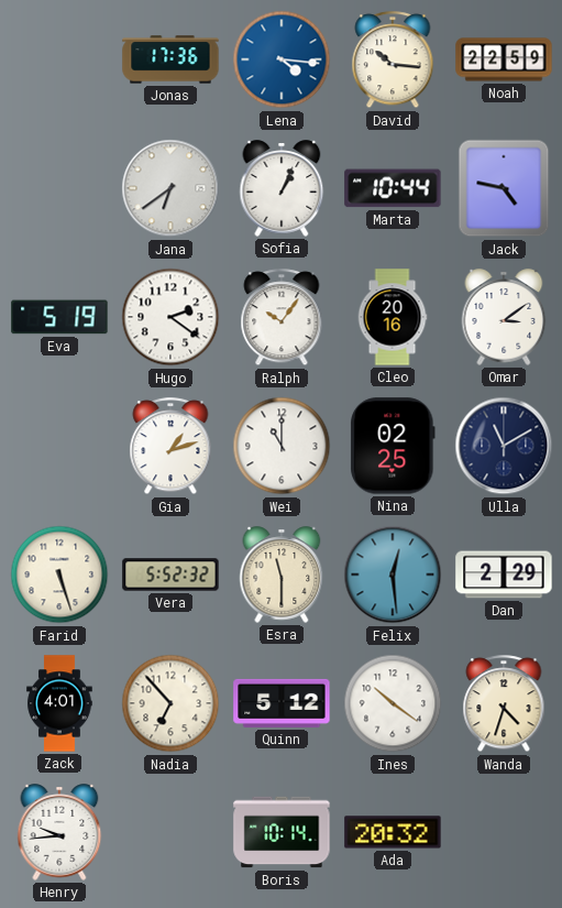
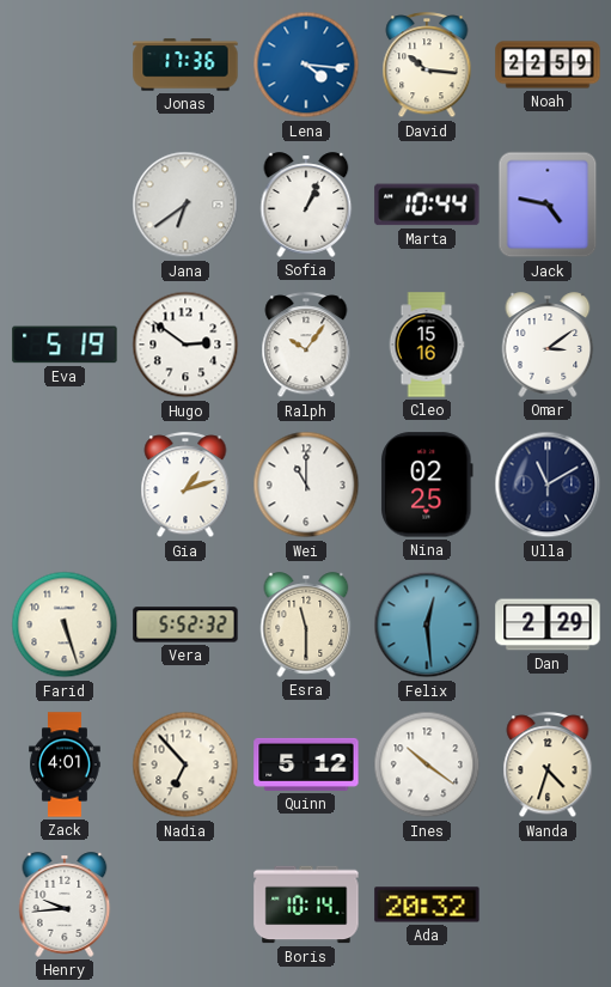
Hugo: 2:21 -> 2:51 (185, 345)
Cleo: 20:16 -> 15:16 (427, 345)
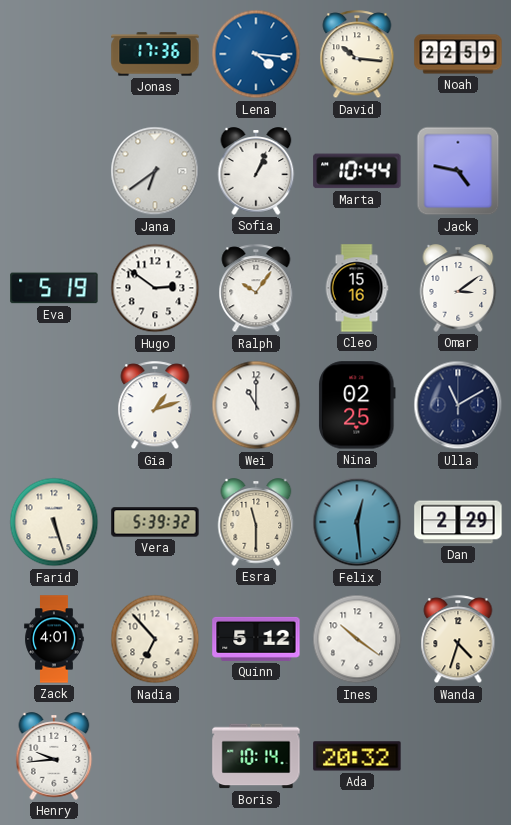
Vera: 5:52 -> 5:39 (155, 522)
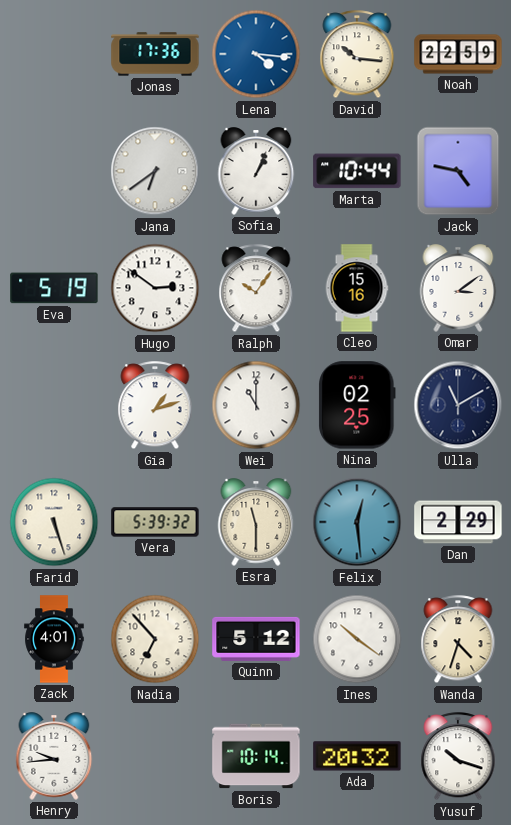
Yusuf: none -> 10:18 (458, 757)
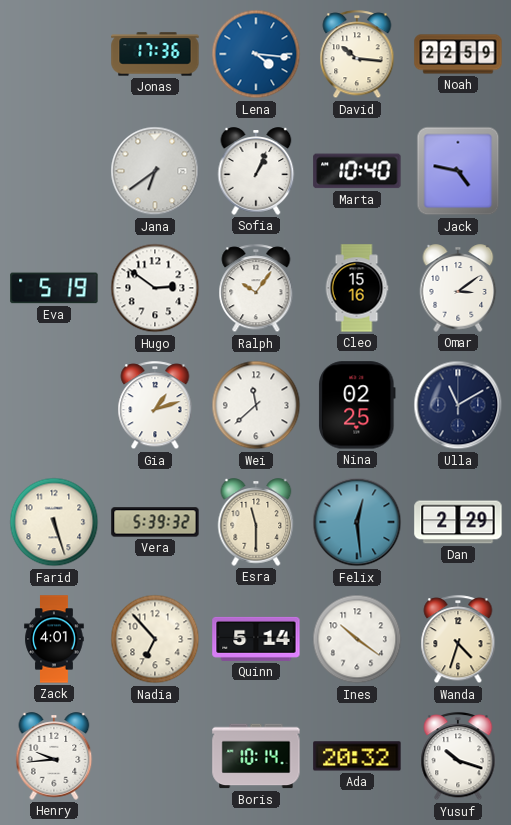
Marta: 10:44 -> 10:40 (357, 171)
Wei: 11:00 -> 11:38 (256, 405)
Quinn: 5:12 -> 5:14 (256, 639)
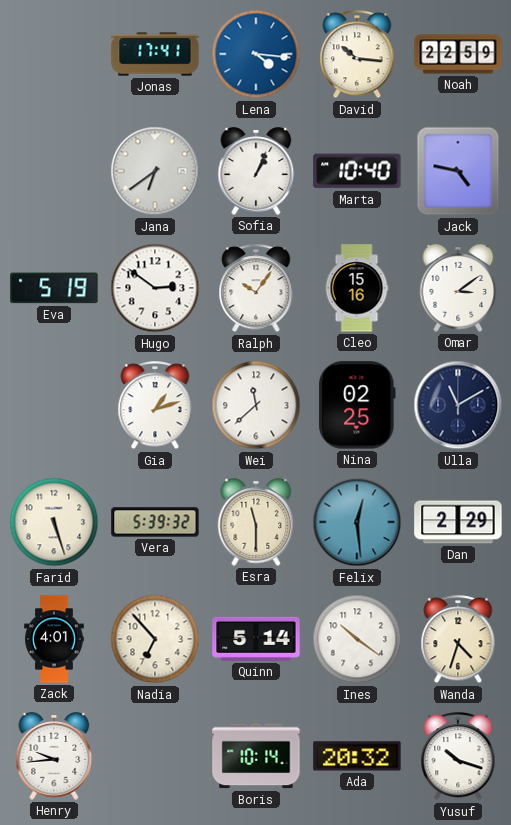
Jonas: 17:36 -> 17:41 (155, 54)
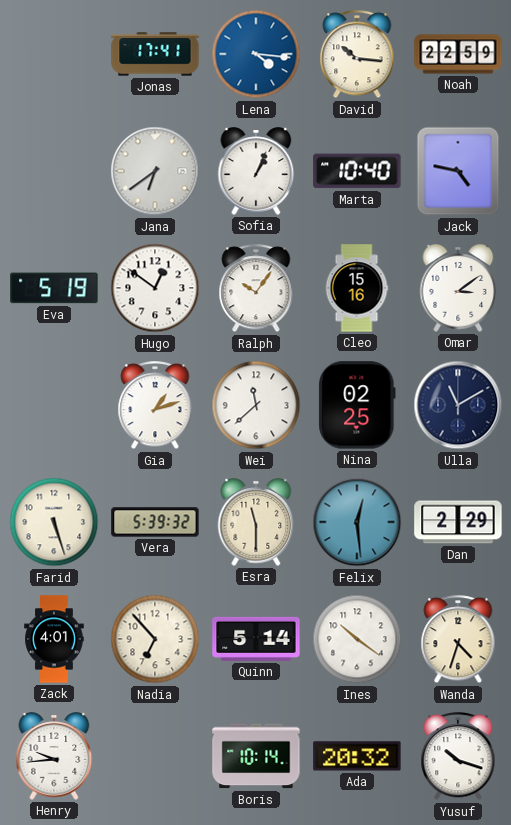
Hugo: 2:51 -> 12:51 (155, 288)
